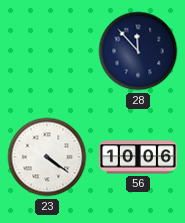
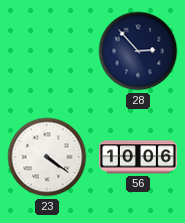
28: 11:53 -> 2:53 (138, 51)
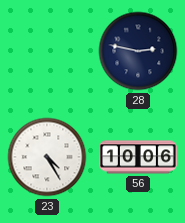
28: 2:53 -> 2:47 (138, 51)
23: 4:21 -> 4:25 (47, 157)
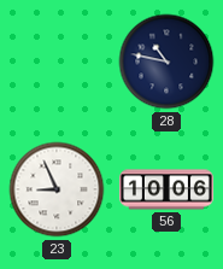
28: 2:47 -> 10:47 (166, 62)
23: 4:25 -> 8:56 (57, 189)
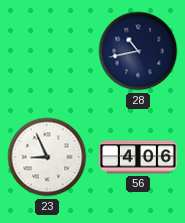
28: 10:47 -> 10:43 (138, 51)
56: 10:06 -> 4:06 (138, 157)
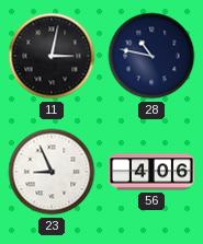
11: none -> 3:02 (52, 56)
28: 10:43 -> 10:47 (151, 56)
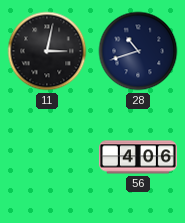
28: 10:47 -> 10:42 (138, 51)
23: 8:56 -> none (52, 172)
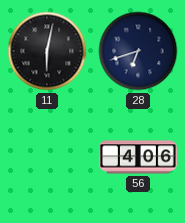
11: 3:02 -> 6:02 (47, 51)
28: 10:42 -> 6:42 (138, 51)
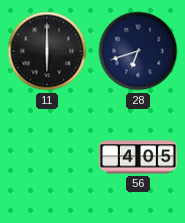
11: 6:02 -> 6:00 (47, 51)
56: 4:06 -> 4:05 (138, 157)
